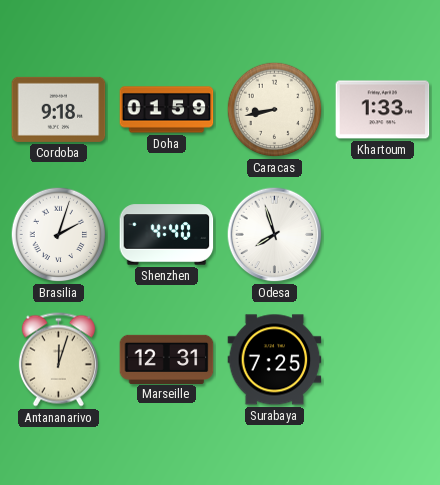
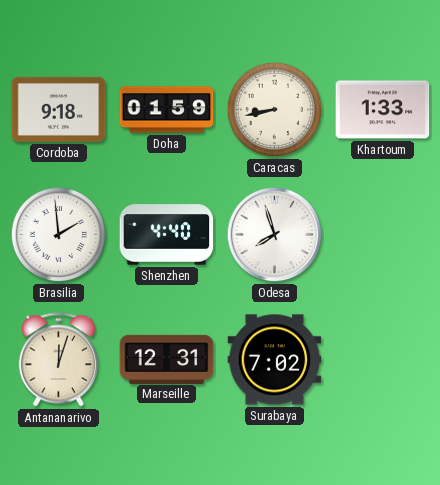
Brasilia: 2:03 -> 1:59 (59, 235)
Surabaya: 7:25 -> 7:02 (275, 360)
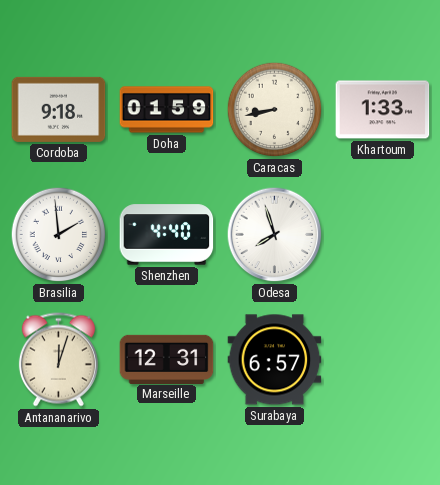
Surabaya: 7:02 -> 6:57 (275, 360)
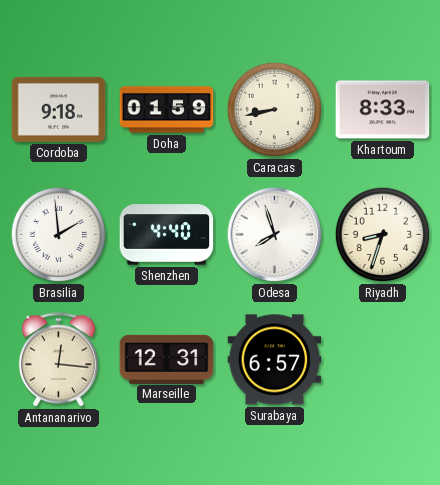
Khartoum: 1:33 -> 8:33 (383, 110)
Riyadh: none -> 8:33 (383, 235)
Antananarivo: 12:03 -> 12:16 (58, 360)
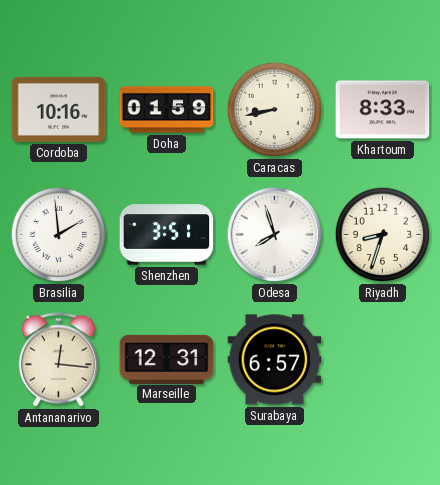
Cordoba: 9:18 -> 10:16 (59, 109)
Shenzhen: 4:40 -> 3:51 (167, 235)
